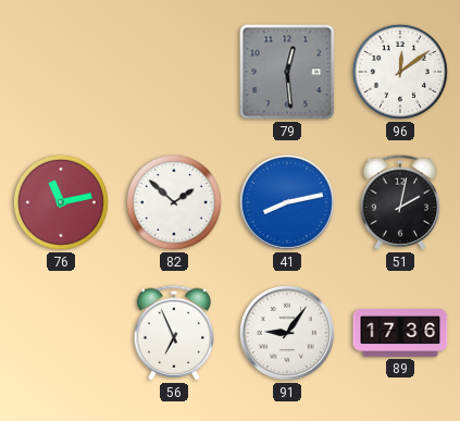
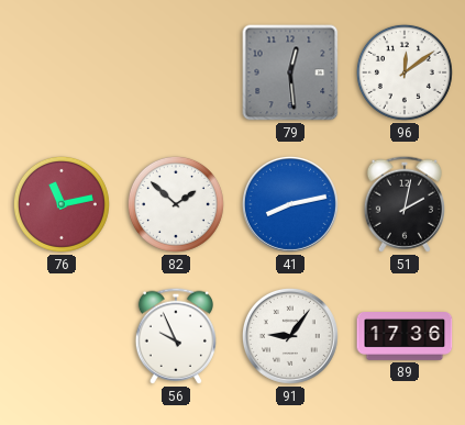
56: 6:56 -> 9:56 (176, 336)
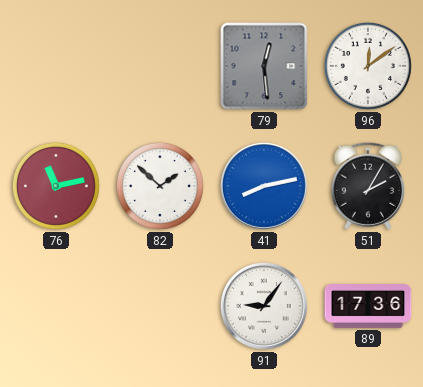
51: 2:02 -> 2:05 (368, 186)
56: 9:56 -> none (176, 336)
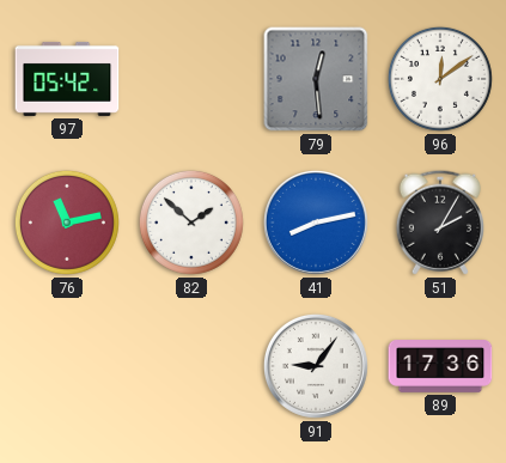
97: none -> 05:42 (67, 79)
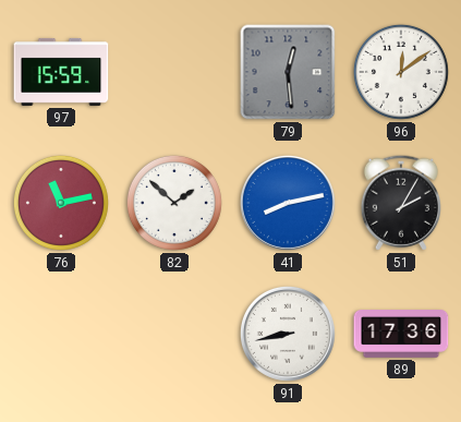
97: 05:42 -> 15:59 (61, 72)
91: 9:06 -> 8:43 (288, 334)
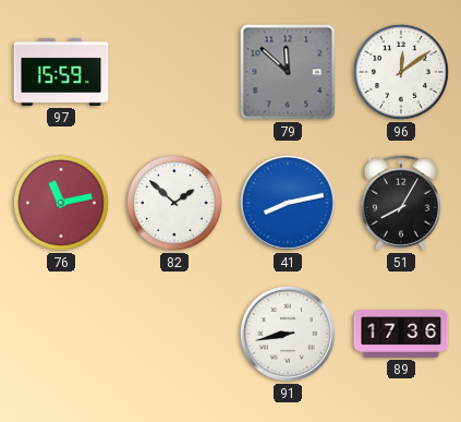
79: 12:29 -> 11:52 (288, 72)
51: 2:05 -> 8:05 (401, 203)
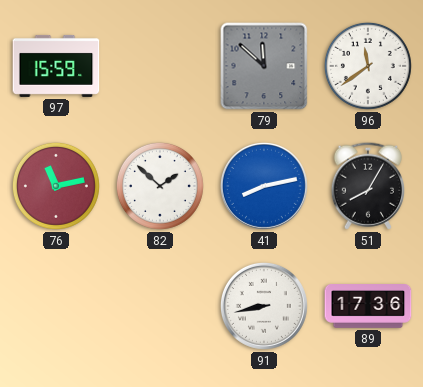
96: 12:09 -> 11:39 (368, 66)
